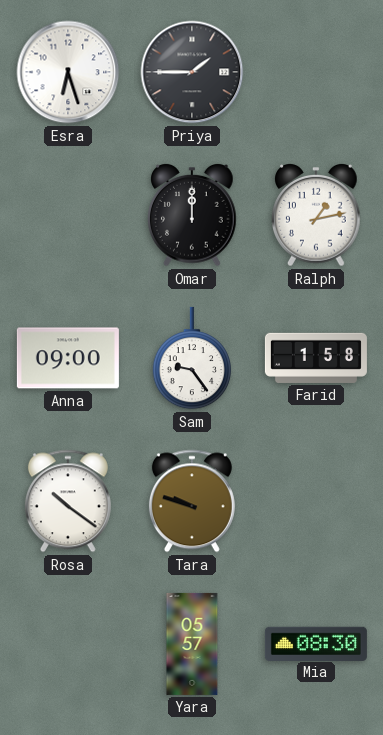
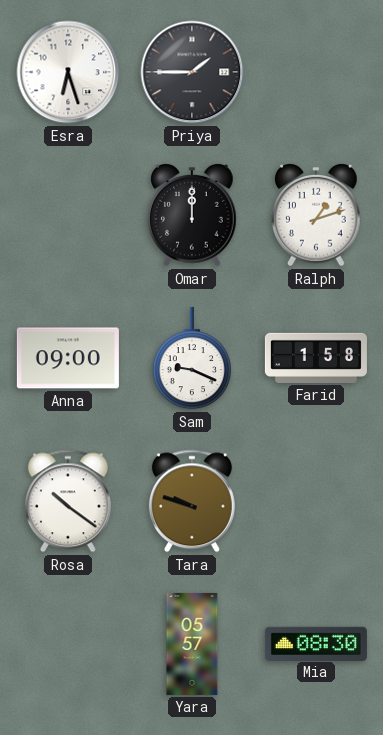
Ralph: 1:13 -> 1:12 (316, 216)
Sam: 9:24 -> 9:19 (192, 358)
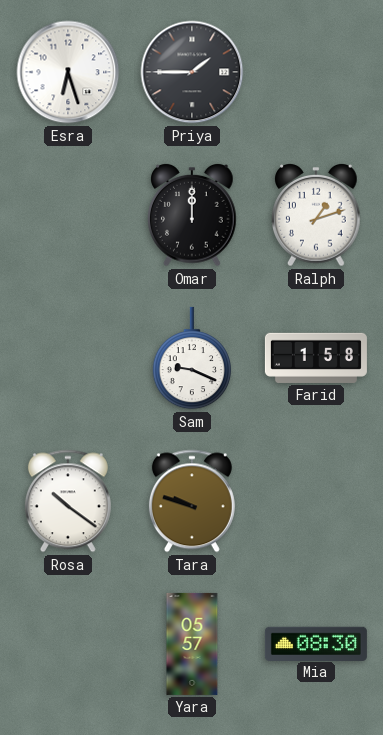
Anna: 09:00 -> none (68, 358)
